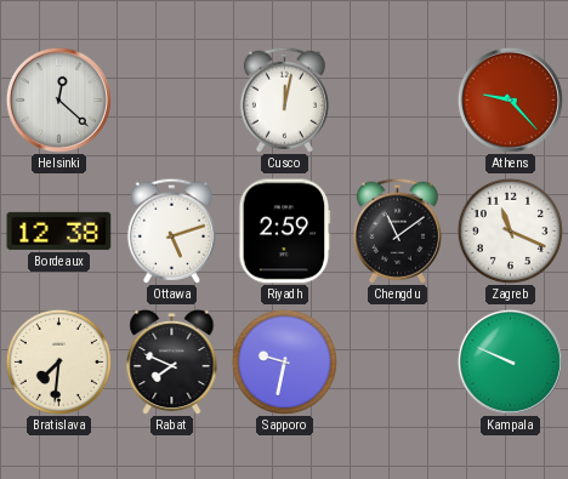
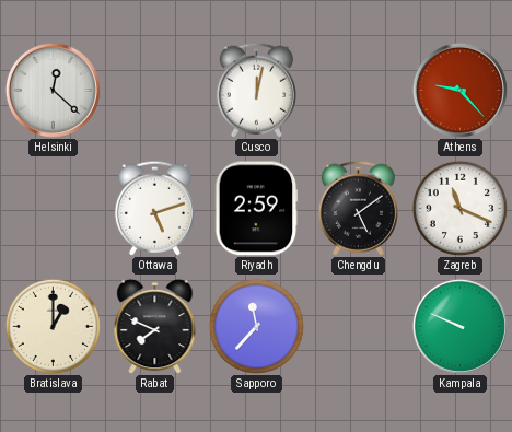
Bordeaux: 12:38 -> none (59, 230)
Chengdu: 11:09 -> 5:09 (358, 208)
Bratislava: 7:31 -> 1:00 (53, 326)
Sapporo: 9:32 -> 11:37 (256, 326)
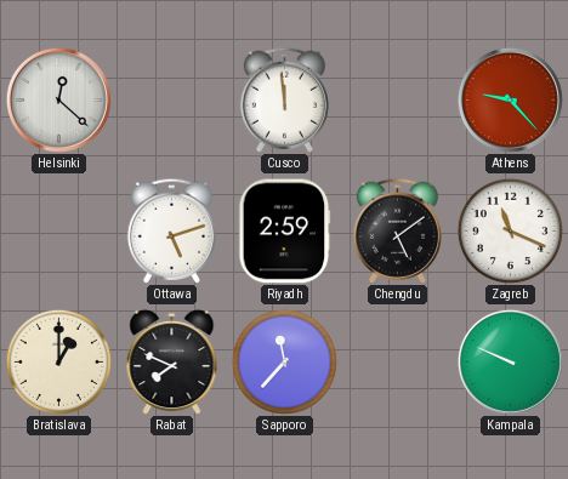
Cusco: 12:02 -> 11:59 (284, 99)
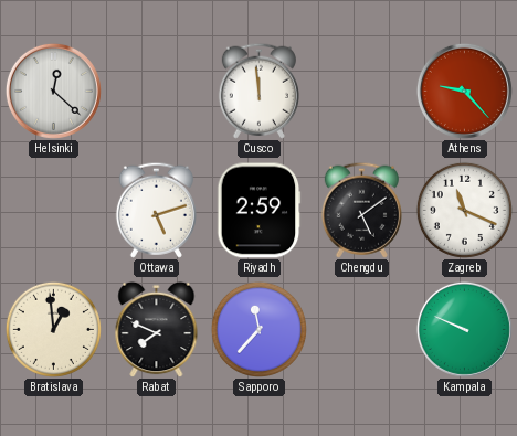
Bratislava: 1:00 -> 12:59 (53, 329)
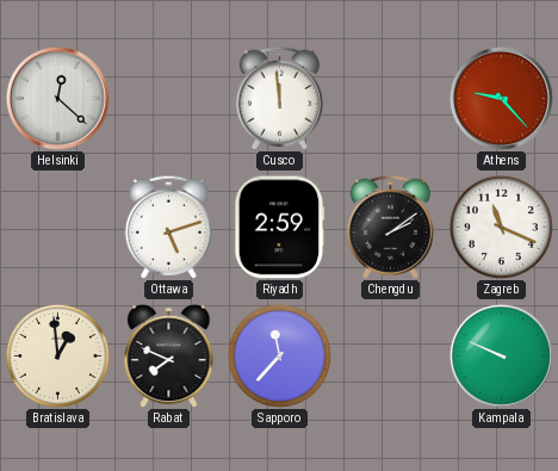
Chengdu: 5:09 -> 2:09 (390, 227)
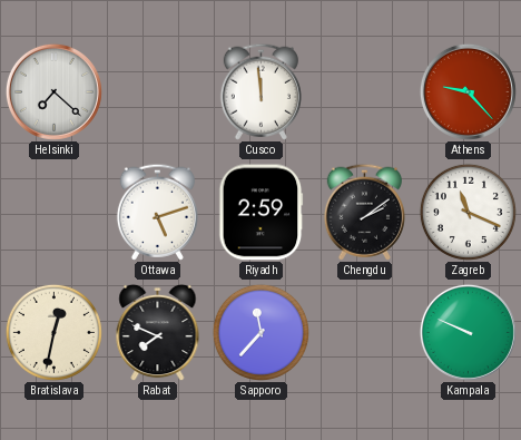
Helsinki: 12:22 -> 7:22 (53, 91)
Bratislava: 12:59 -> 12:32 (53, 332)
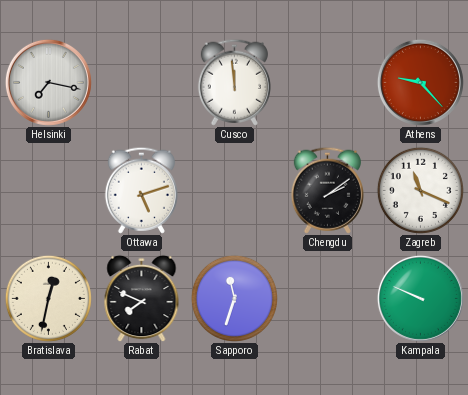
Helsinki: 7:22 -> 7:17 (48, 82)
Riyadh: 2:59 -> none (262, 213)
Sapporo: 11:37 -> 11:33 (234, 298)
